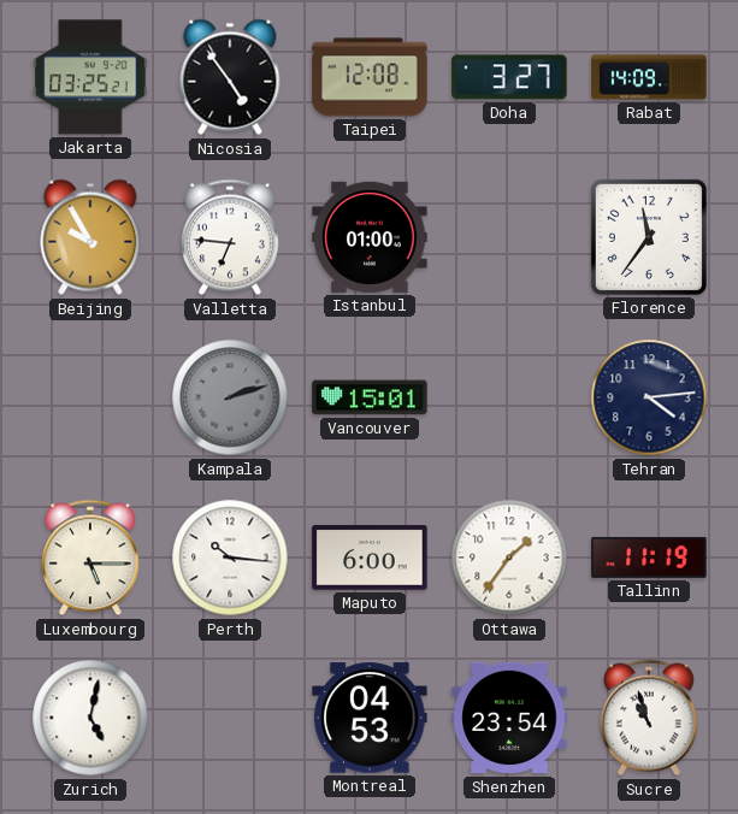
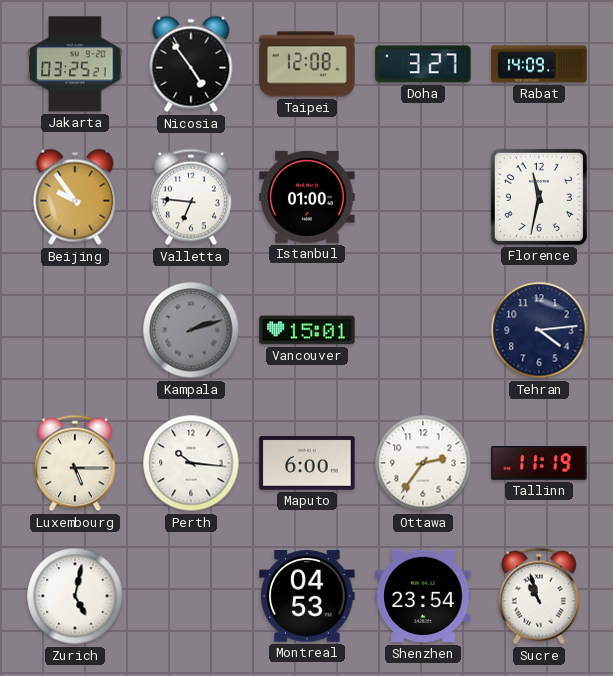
Beijing: 9:55 -> 9:54 (75, 197)
Florence: 11:36 -> 11:32 (539, 197)
Ottawa: 1:36 -> 2:36 (423, 463)
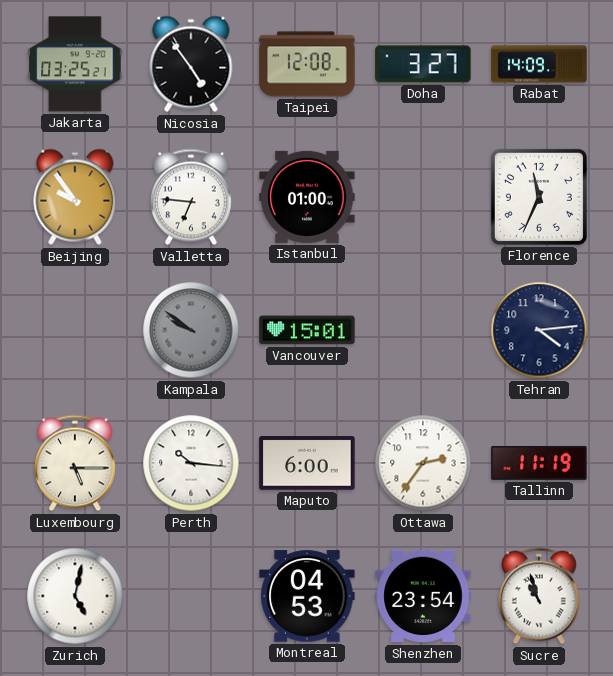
Florence: 11:32 -> 11:34 (539, 197)
Kampala: 2:12 -> 9:51 (191, 330)
